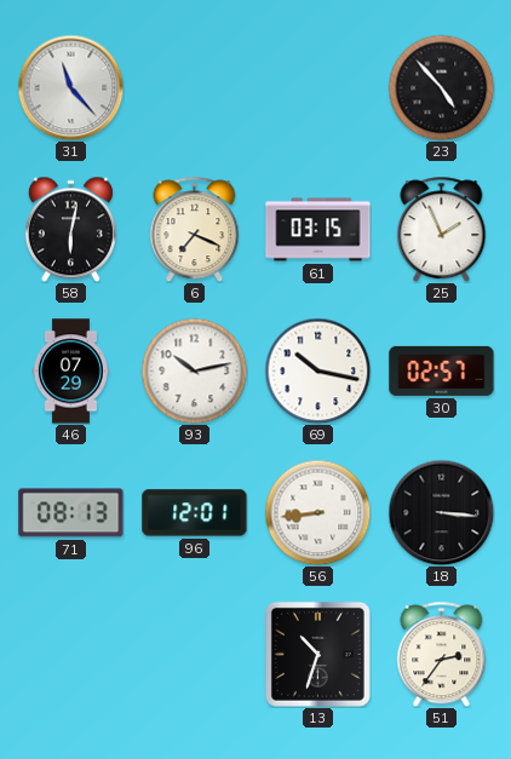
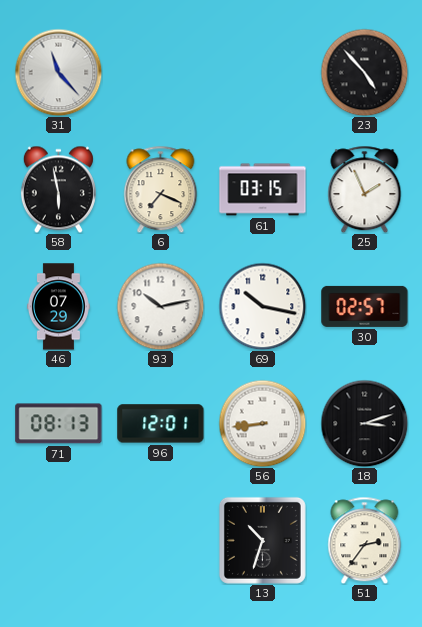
58: 6:02 -> 5:58 (58, 189)
18: 3:16 -> 3:12 (364, 423)
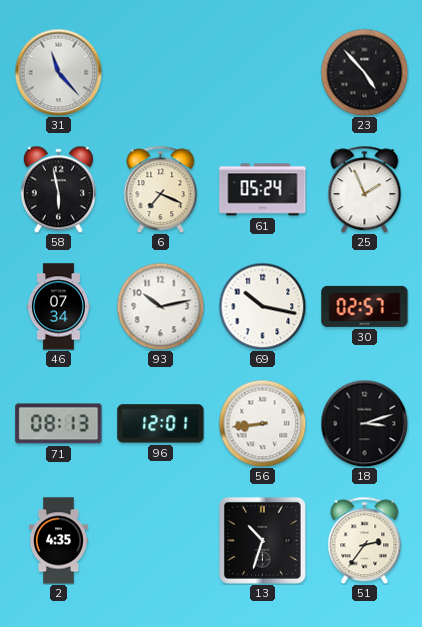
61: 03:15 -> 05:24 (263, 190)
46: 07:29 -> 07:34 (58, 307)
2: none -> 4:35 (59, 541)
